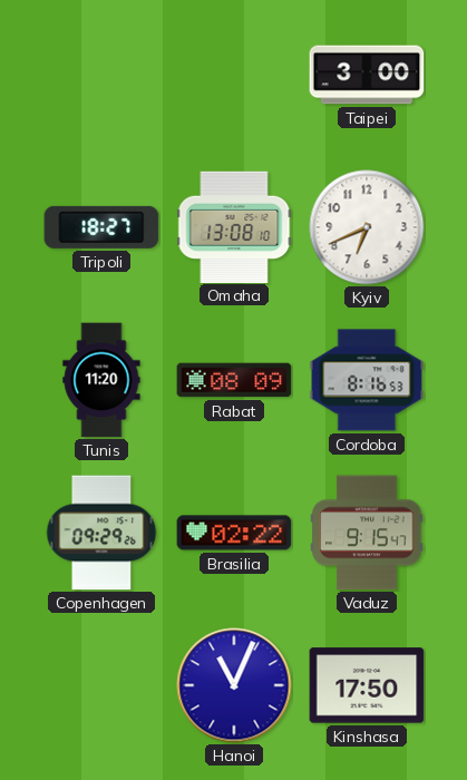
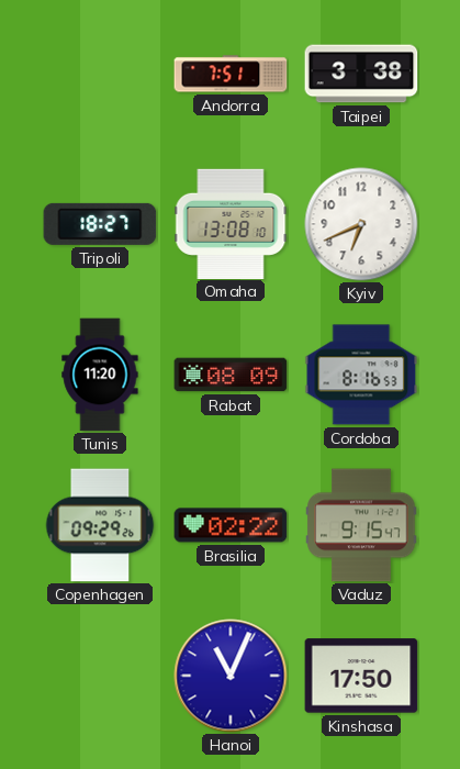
Andorra: none -> 7:51 (231, 74)
Taipei: 3:00 -> 3:38 (361, 74)
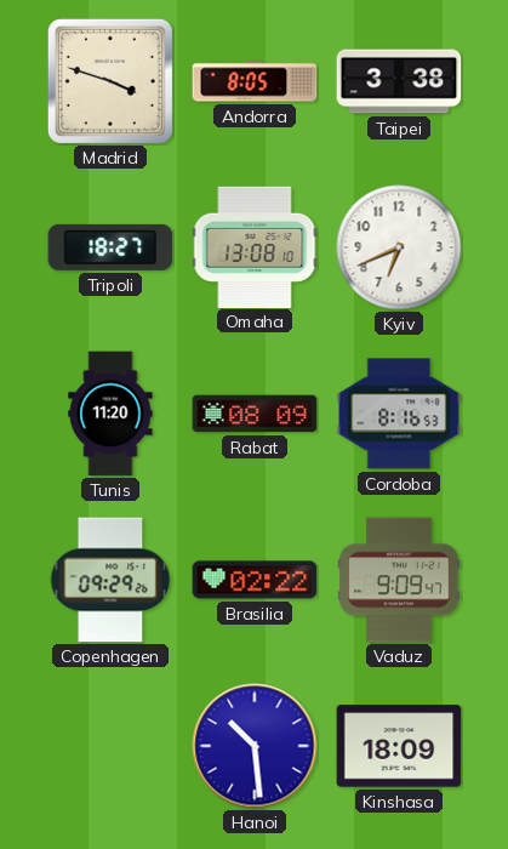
Madrid: none -> 3:48 (110, 81)
Andorra: 7:51 -> 8:05 (255, 81)
Vaduz: 9:15 -> 9:09 (399, 580)
Hanoi: 11:04 -> 10:29 (255, 746)
Kinshasa: 17:50 -> 18:09 (399, 746)
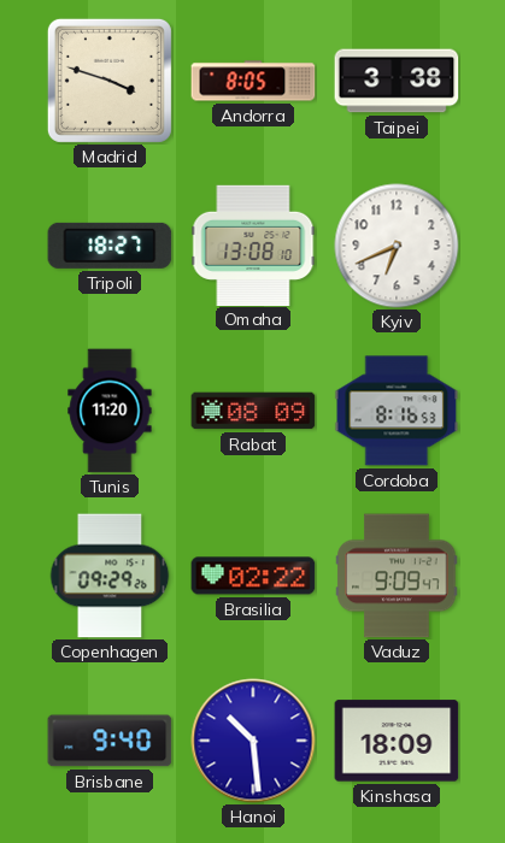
Brisbane: none -> 9:40 (110, 741)
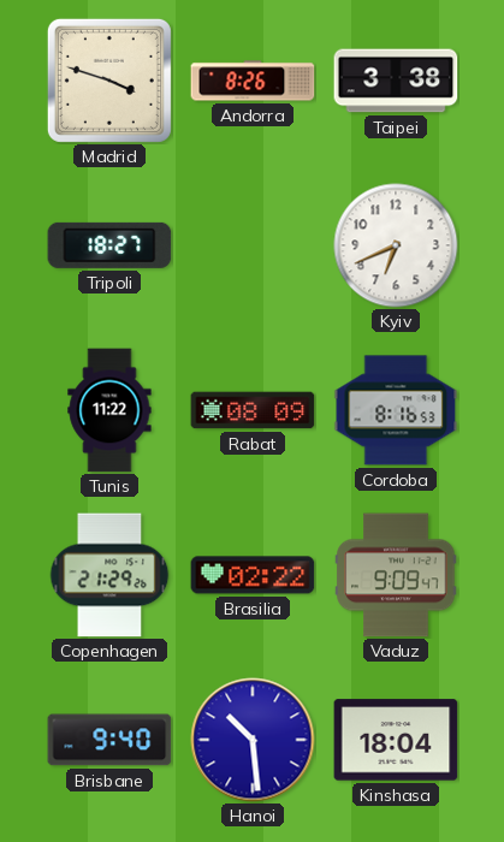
Andorra: 8:05 -> 8:26 (253, 81)
Omaha: 13:08 -> none (253, 244)
Tunis: 11:20 -> 11:22 (109, 410)
Copenhagen: 09:29 -> 21:29 (109, 575)
Kinshasa: 18:09 -> 18:04 (396, 740)
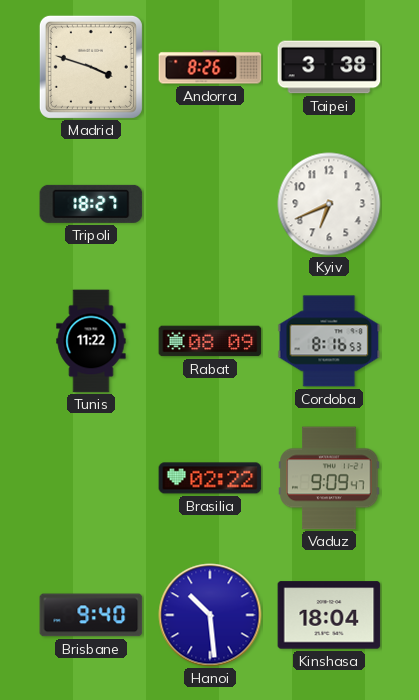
Copenhagen: 21:29 -> none (109, 575)
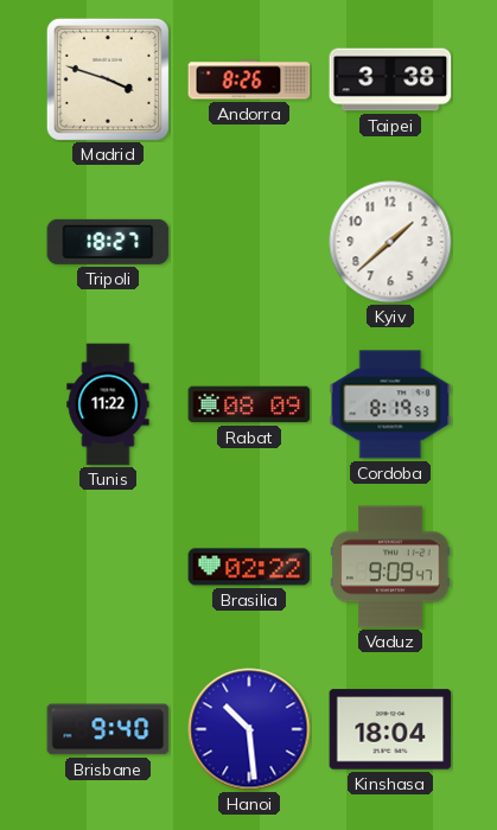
Kyiv: 6:41 -> 1:38 (390, 242)
Cordoba: 8:16 -> 8:19 (390, 404)
